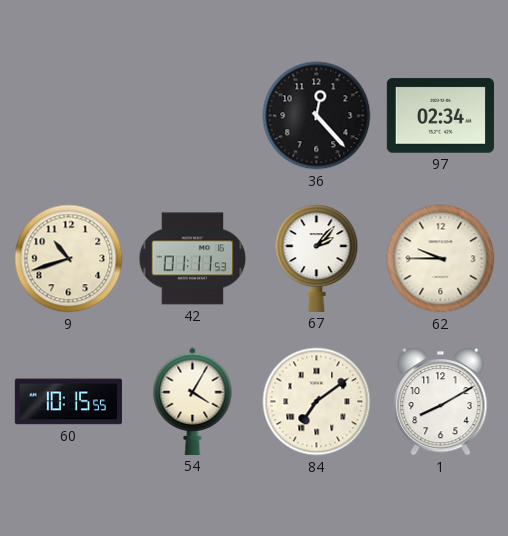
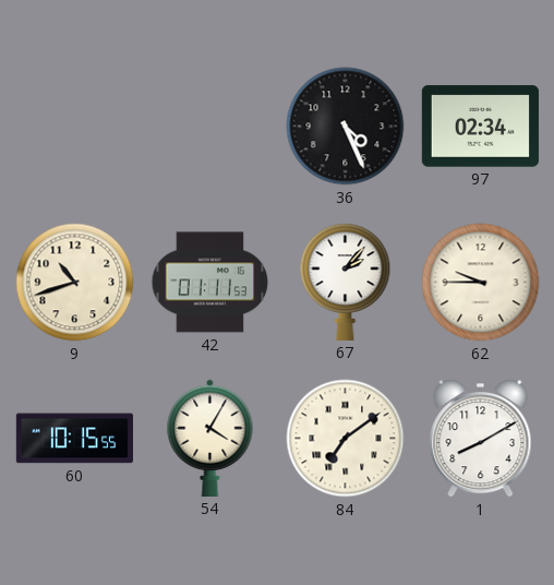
36: 12:23 -> 4:26 (346, 127)
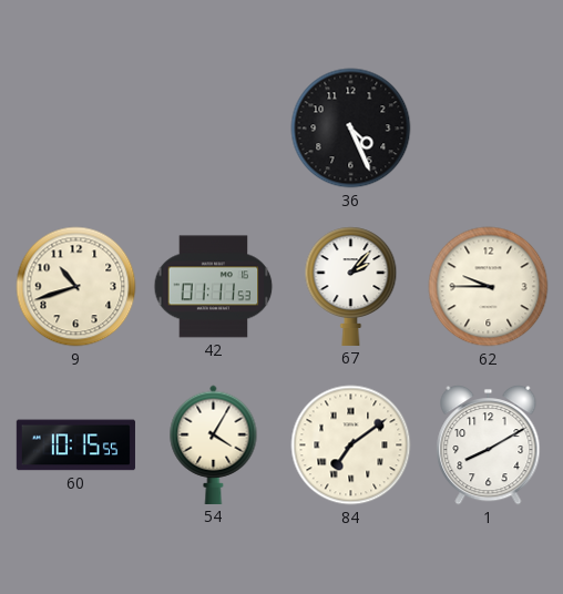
97: 02:34 -> none (480, 127)
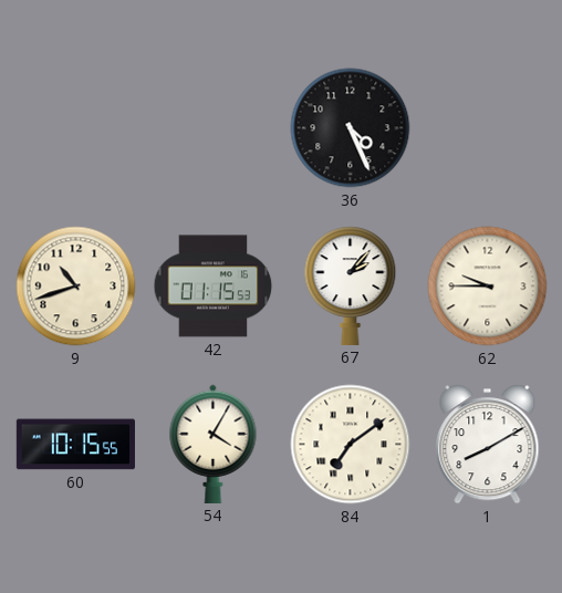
42: 01:11 -> 01:15 (214, 287)
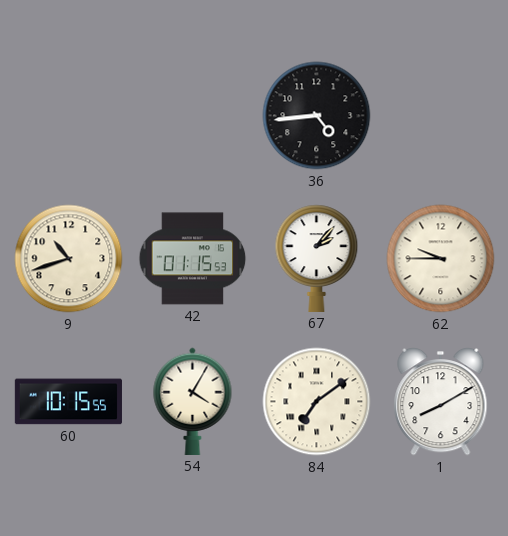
36: 4:26 -> 4:44 (317, 116)
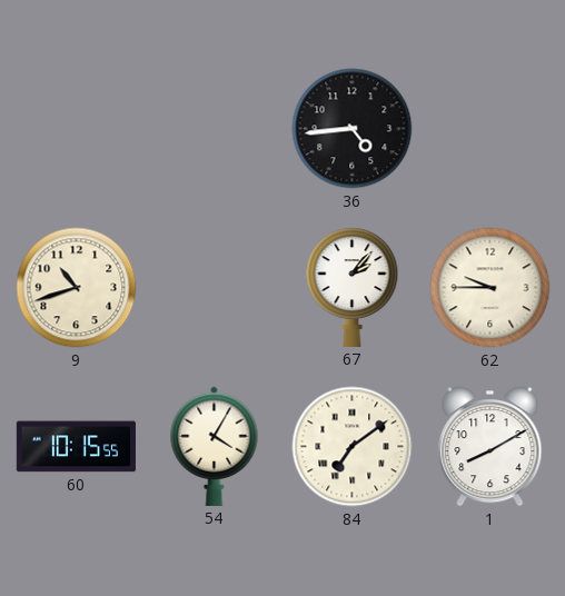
42: 01:15 -> none (193, 259)
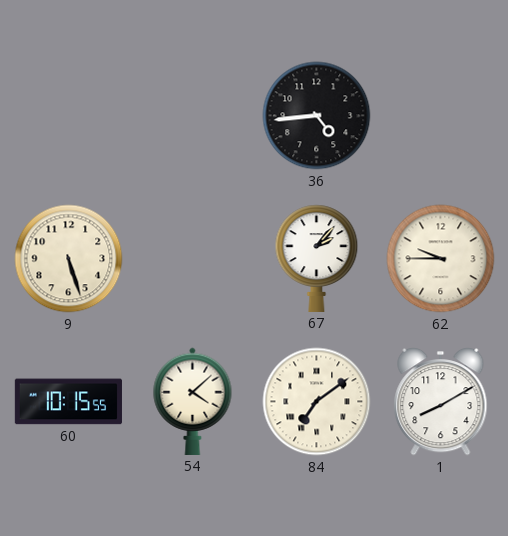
9: 10:42 -> 5:27 (69, 259)
54: 4:05 -> 4:08 (193, 401)
